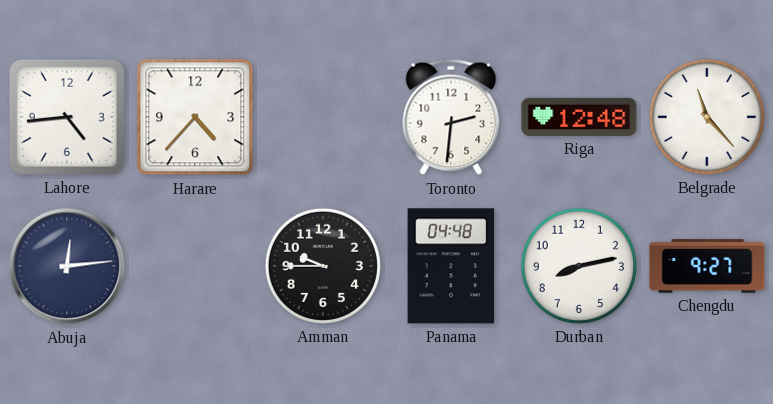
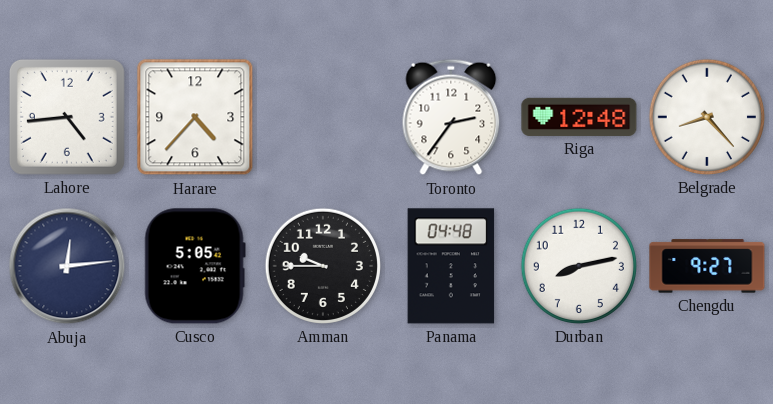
Toronto: 2:31 -> 2:36 (451, 117)
Belgrade: 11:23 -> 8:23 (707, 117)
Cusco: none -> 5:05 (195, 266)
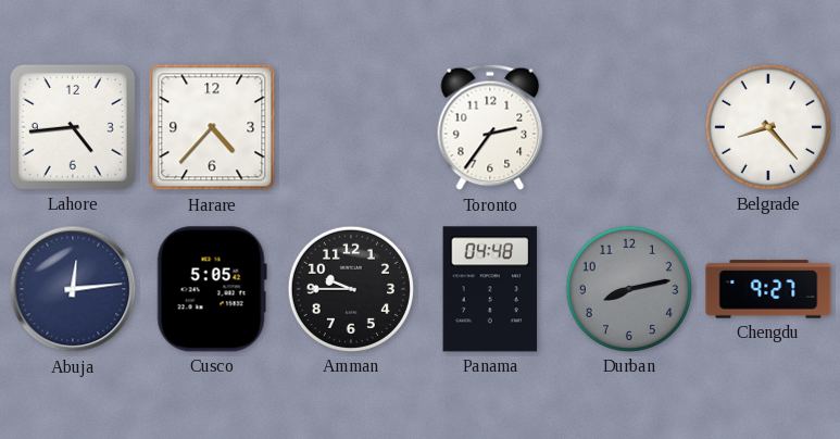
Riga: 12:48 -> none (579, 117)
Durban dial: white -> grey (629, 289)
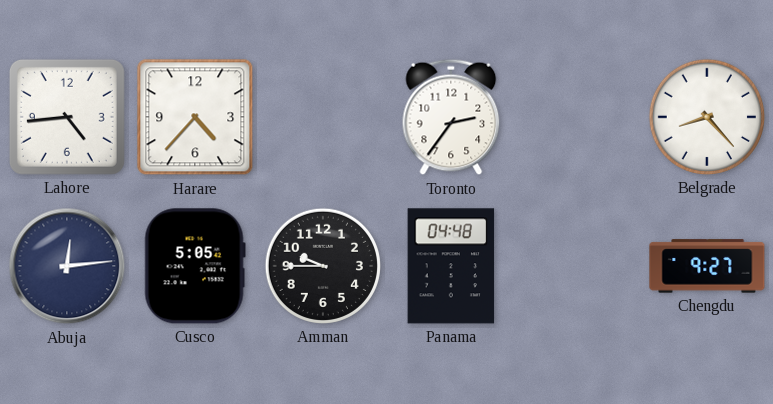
Durban: 8:13 -> none (629, 289)
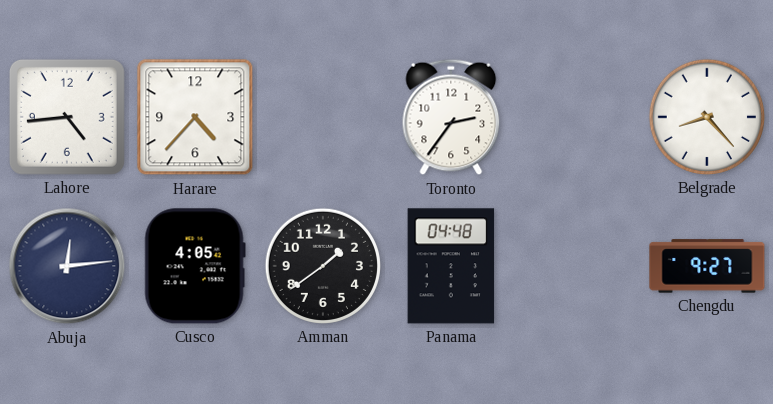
Cusco: 5:05 -> 4:05 (195, 266)
Amman: 9:45 -> 1:39 (323, 266)
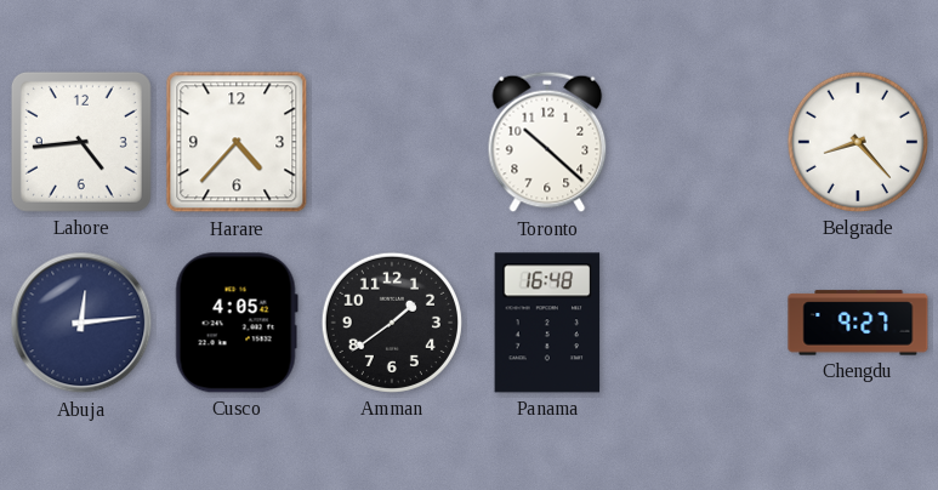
Toronto: 2:36 -> 10:22 (547, 142)
Panama: 04:48 -> 16:48 (547, 323)
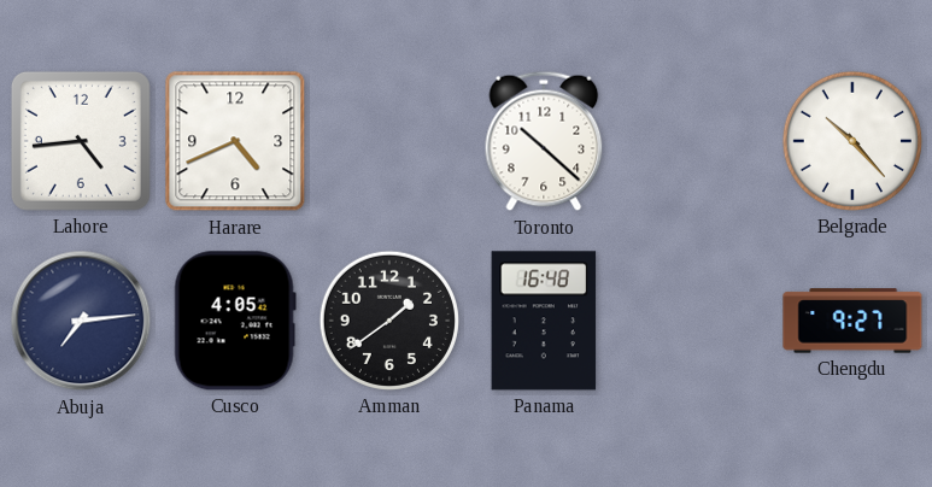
Harare: 4:37 -> 4:41 (235, 141)
Belgrade: 8:23 -> 10:23 (852, 141)
Abuja: 12:14 -> 7:14 (81, 321)
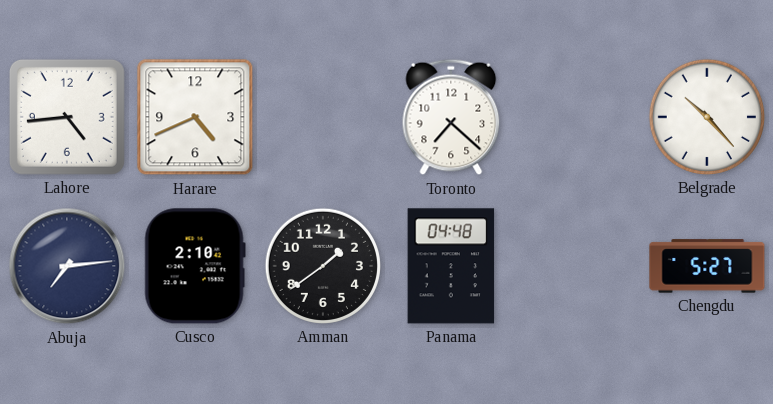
Toronto: 10:22 -> 7:22 (451, 117)
Cusco: 4:05 -> 2:10 (195, 266)
Panama: 16:48 -> 04:48 (451, 266)
Chengdu: 9:27 -> 5:27 (707, 266)
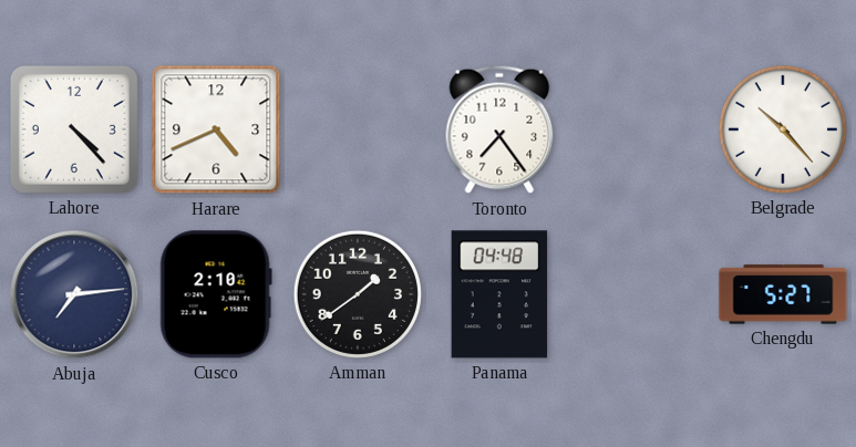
Lahore: 4:44 -> 4:23 (74, 129)
Toronto: 7:22 -> 7:24 (499, 129)
